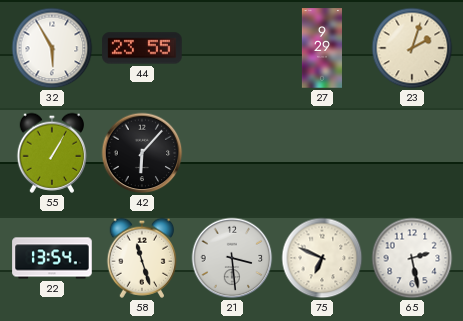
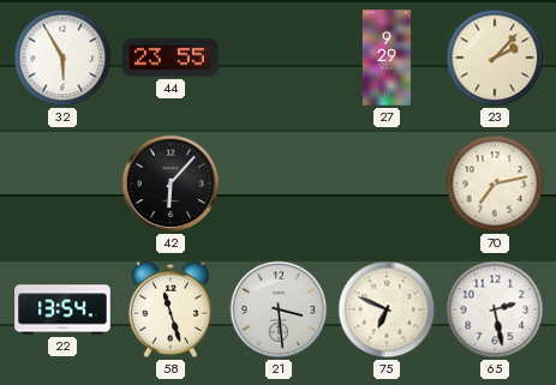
23: 2:03 -> 2:07 (495, 58)
55: 1:05 -> none (52, 153)
70: none -> 7:13 (495, 184)
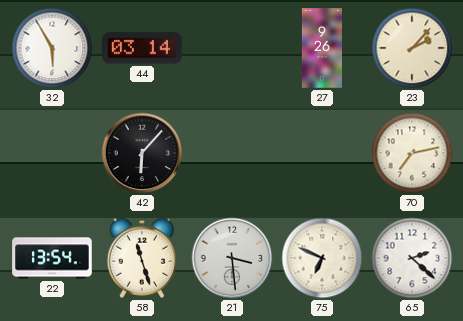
44: 23:55 -> 03:14 (142, 48)
27: 9:29 -> 9:26 (322, 48)
65: 2:28 -> 2:22 (412, 258)
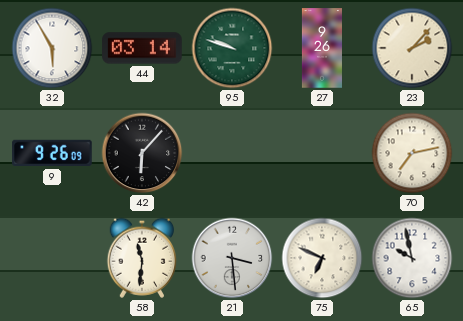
95: none -> 9:48 (232, 48)
9: none -> 9:26 (52, 153)
22: 13:54 -> none (52, 258)
58: 11:27 -> 11:31 (142, 258)
65: 2:22 -> 9:58 (412, 258)
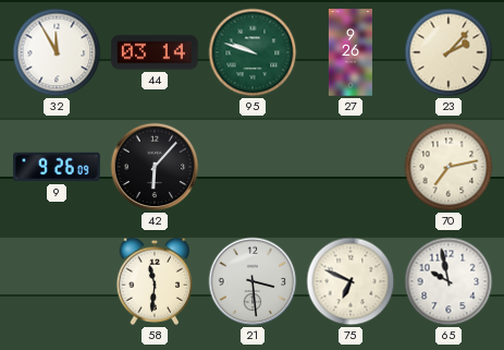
32: 5:55 -> 11:55 (57, 52)
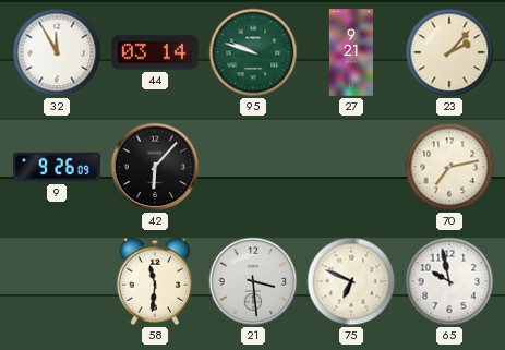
27: 9:26 -> 9:21 (351, 52)
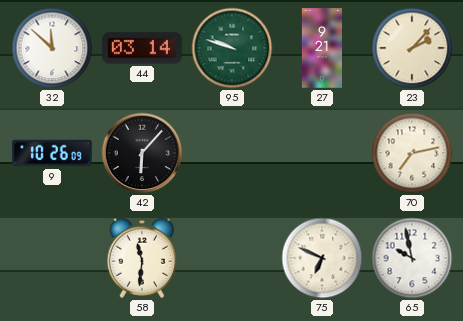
32: 11:55 -> 11:52 (52, 48)
9: 9:26 -> 10:26 (52, 153)
21: 3:29 -> none (253, 281)
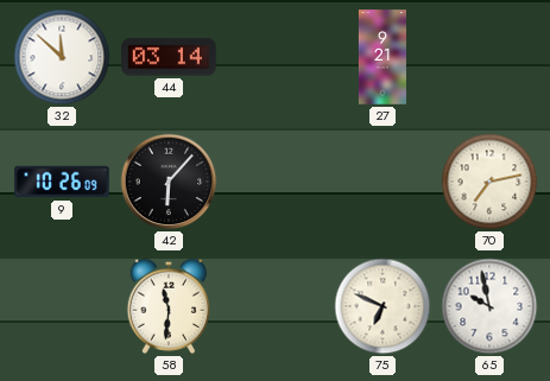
95: 9:48 -> none (232, 48)
23: 2:07 -> none (412, 48)
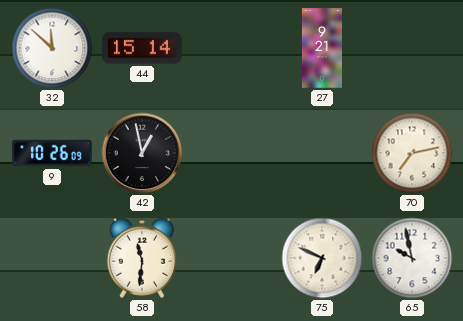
44: 03:14 -> 15:14 (142, 48)
42: 6:07 -> 12:58 (142, 153)
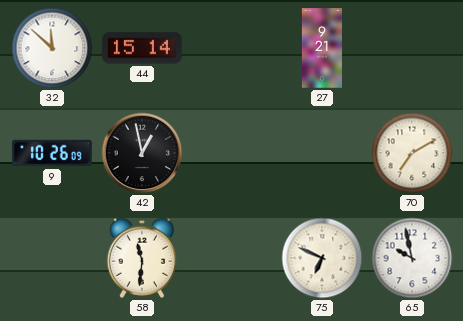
70: 7:13 -> 7:10 (412, 153)
